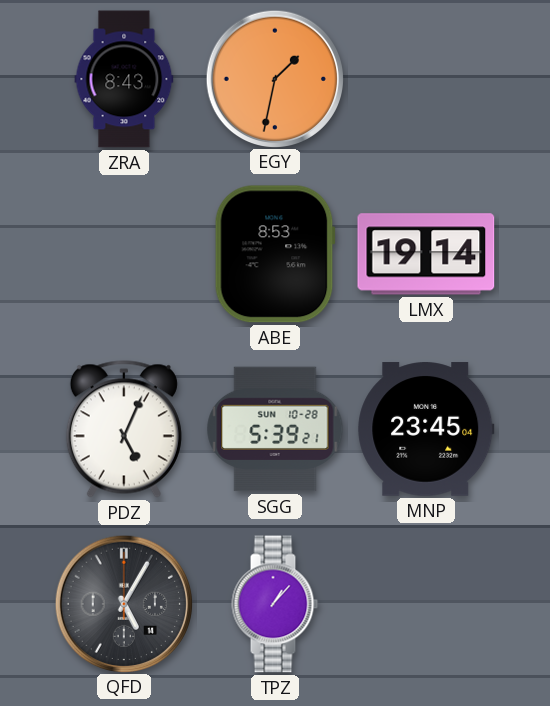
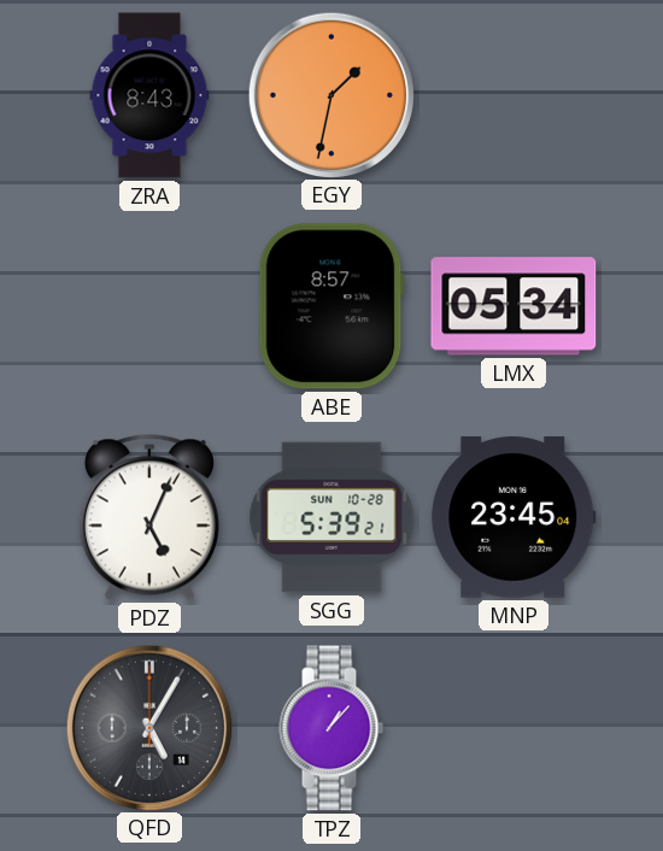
ABE: 8:53 -> 8:57 (331, 306)
LMX: 19:14 -> 05:34 (514, 306)
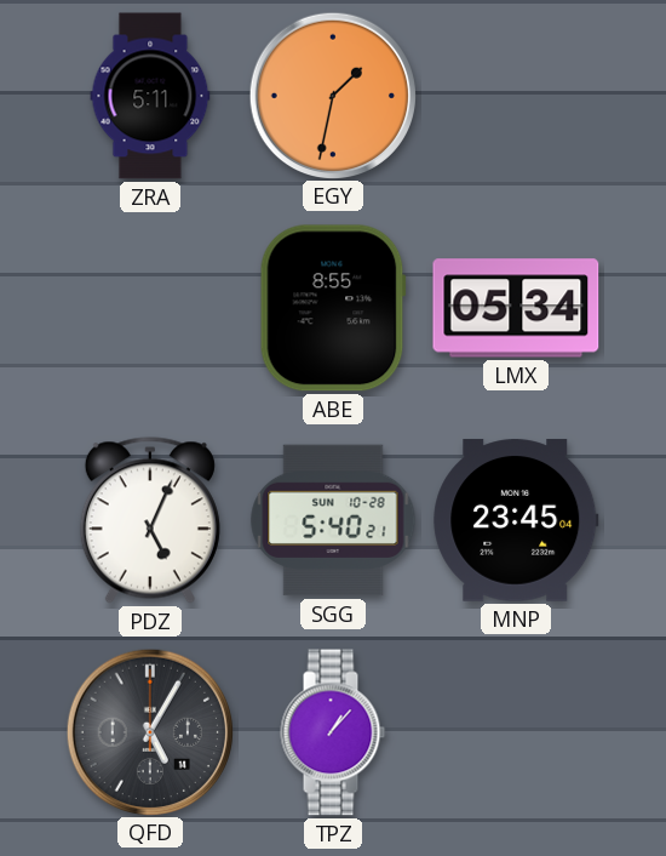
ZRA: 8:43 -> 5:11 (150, 96)
ABE: 8:57 -> 8:55 (333, 308)
SGG: 5:39 -> 5:40 (333, 520)
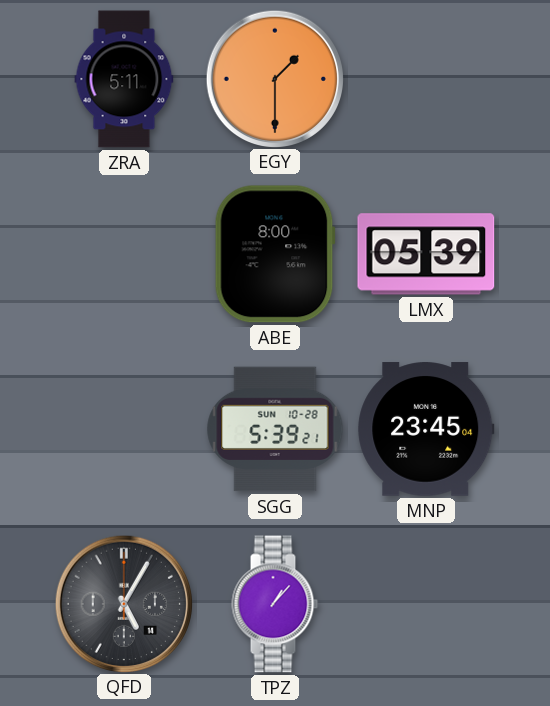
EGY: 1:32 -> 1:30 (274, 78)
ABE: 8:55 -> 8:00 (275, 254)
LMX: 05:34 -> 05:39 (426, 254)
PDZ: 5:04 -> none (150, 520)
SGG: 5:40 -> 5:39 (275, 429)
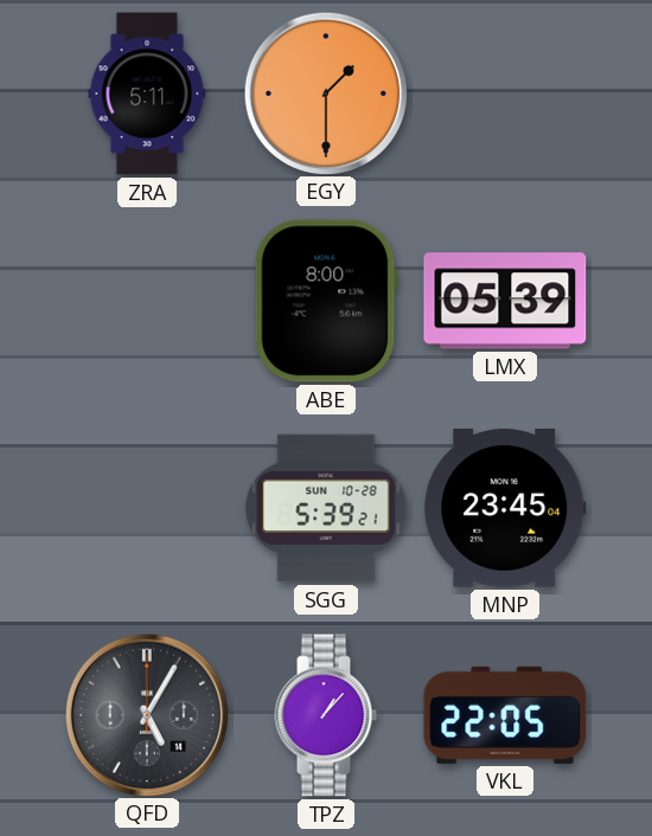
VKL: none -> 22:05 (505, 715)
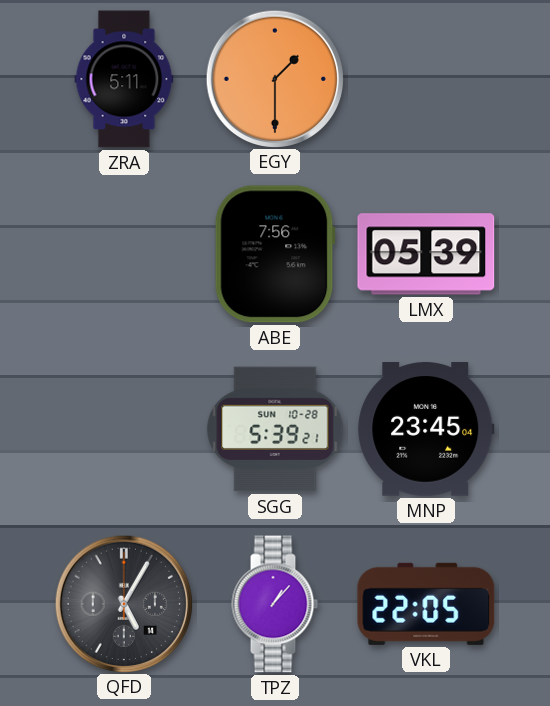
ABE: 8:00 -> 7:56 (275, 254)
